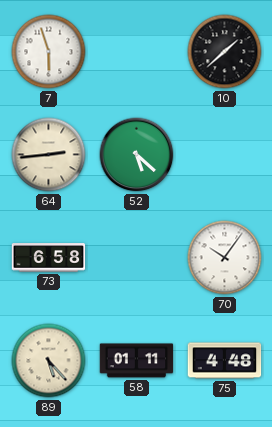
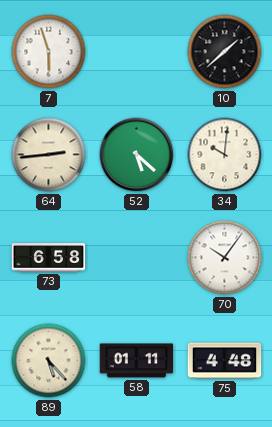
34: none -> 10:01 (225, 155)
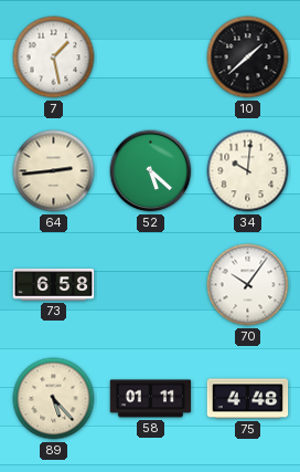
7: 5:57 -> 1:28 (54, 57)
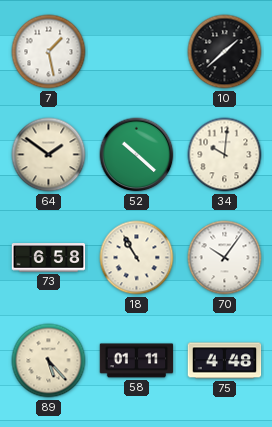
64: 2:44 -> 1:51 (49, 155)
52: 5:22 -> 10:22 (137, 155)
18: none -> 10:55 (137, 258)
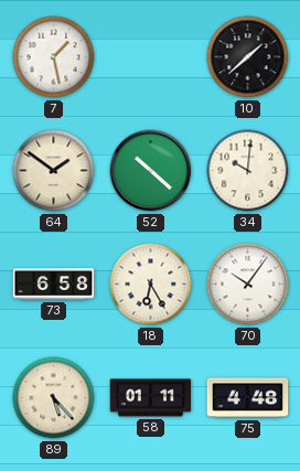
18: 10:55 -> 6:25 (151, 285)
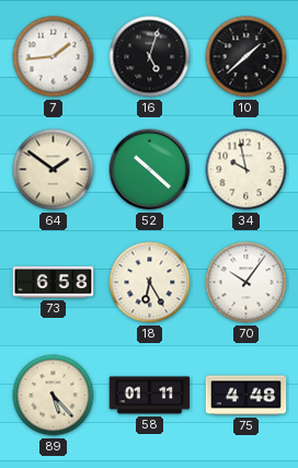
7: 1:28 -> 1:44 (54, 57)
16: none -> 5:03 (150, 57)
34: 10:01 -> 9:58 (247, 170)
